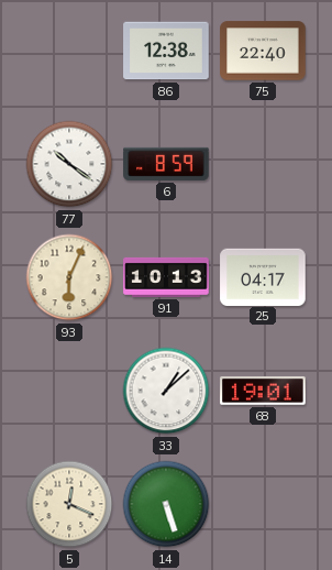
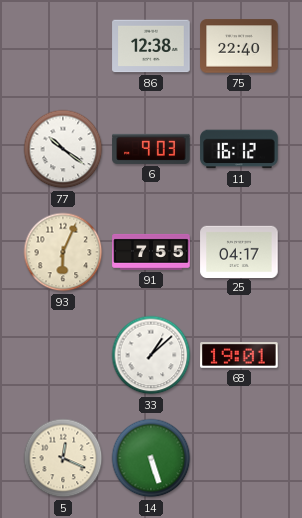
6: 8:59 -> 9:03 (151, 149)
11: none -> 16:12 (239, 149)
91: 10:13 -> 7:55 (151, 252)
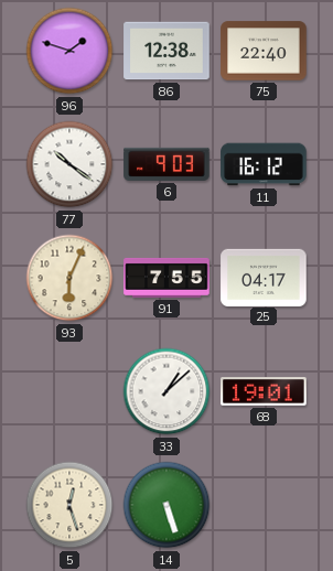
96: none -> 1:48 (69, 51)
5: 12:19 -> 12:27 (69, 505)
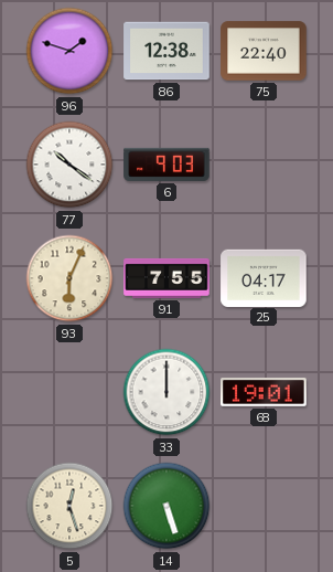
11: 16:12 -> none (264, 164)
33: 1:08 -> 12:00 (166, 392)
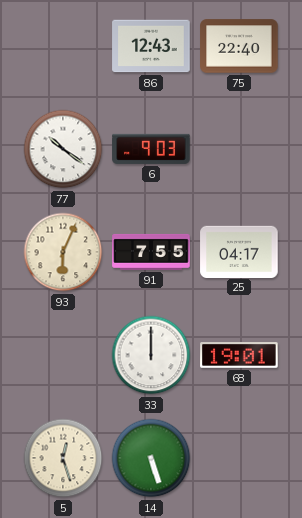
96: 1:48 -> none (69, 51)
86: 12:38 -> 12:43 (151, 46)
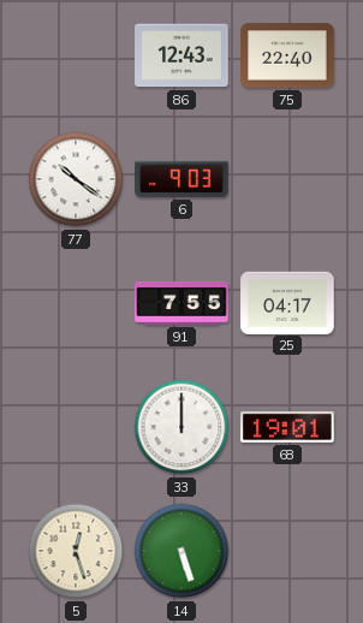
93: 6:04 -> none (63, 252)
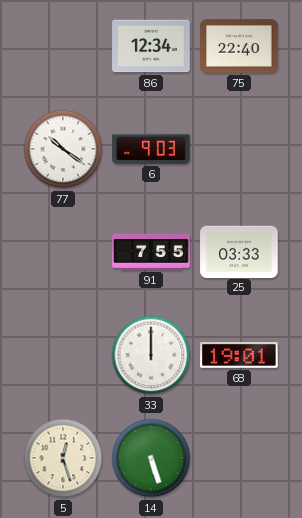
86: 12:43 -> 12:34 (151, 46)
25: 04:17 -> 03:33 (239, 251)
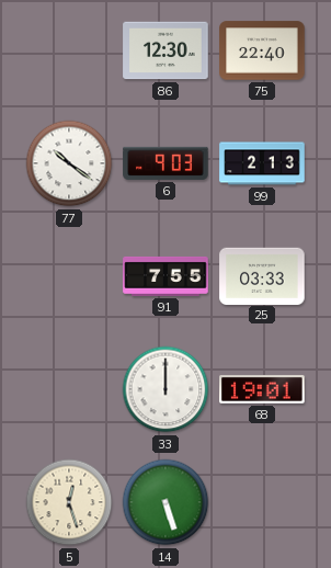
86: 12:34 -> 12:30 (165, 50)
99: none -> 2:13 (262, 163)
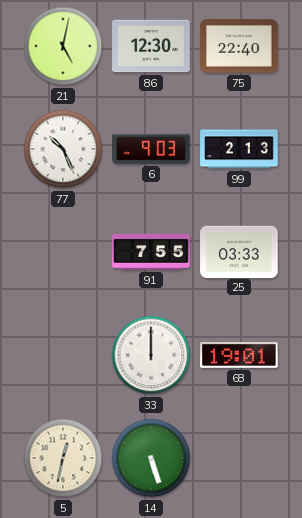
21: none -> 5:02 (63, 46)
77: 10:21 -> 10:26 (63, 149)
5: 12:27 -> 12:32 (63, 458)
